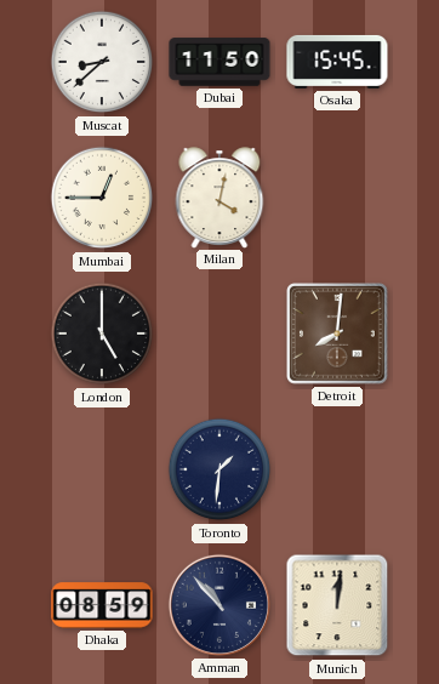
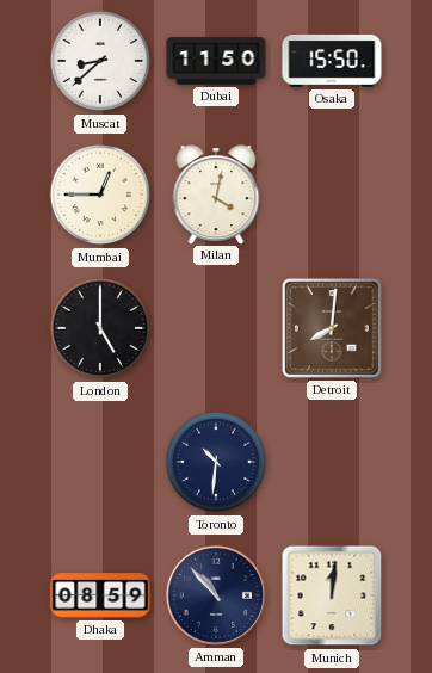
Osaka: 15:45 -> 15:50 (332, 61)
Toronto: 1:31 -> 10:31 (216, 462)
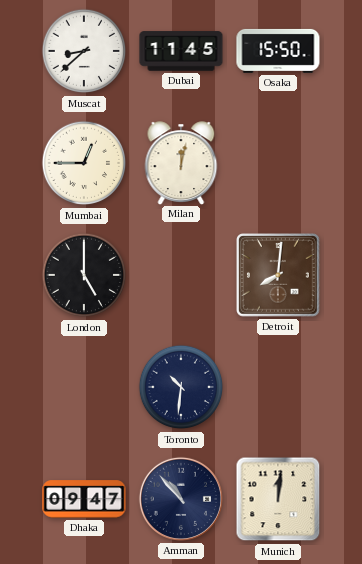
Dubai: 11:50 -> 11:45 (181, 51)
Milan: 4:02 -> 12:02 (181, 163)
Dhaka: 08:59 -> 09:47 (84, 499)
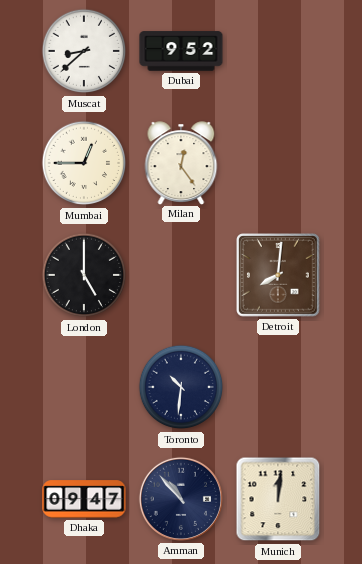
Dubai: 11:45 -> 9:52 (181, 51)
Osaka: 15:50 -> none (278, 51)
Milan: 12:02 -> 12:24 (181, 163)
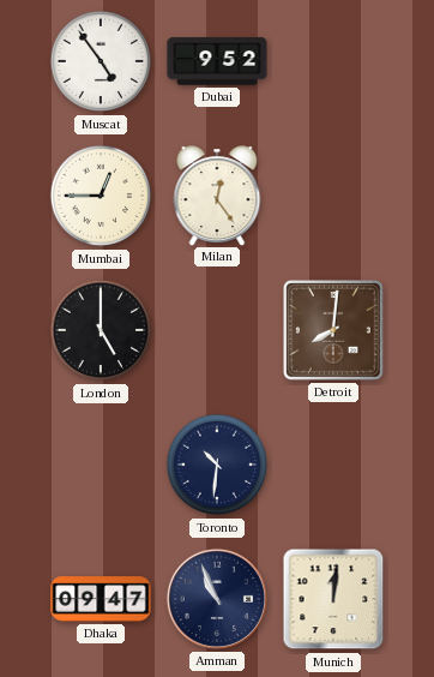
Muscat: 8:38 -> 4:54 (101, 61)
Amman: 10:53 -> 10:56 (217, 599)
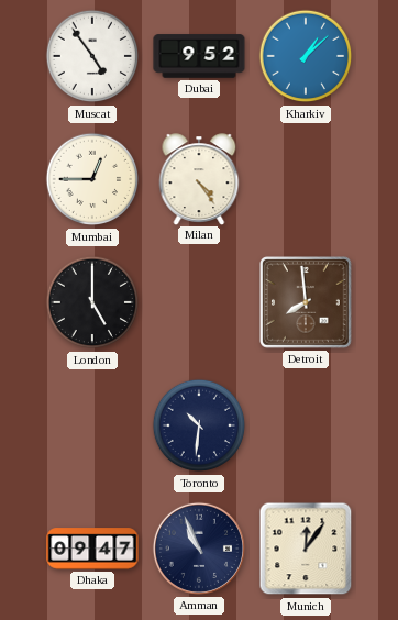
Kharkiv: none -> 1:08 (306, 56)
Milan: 12:24 -> 4:24 (199, 179)
Detroit: 8:01 -> 7:59 (307, 303)
Munich: 12:01 -> 12:06 (306, 549)
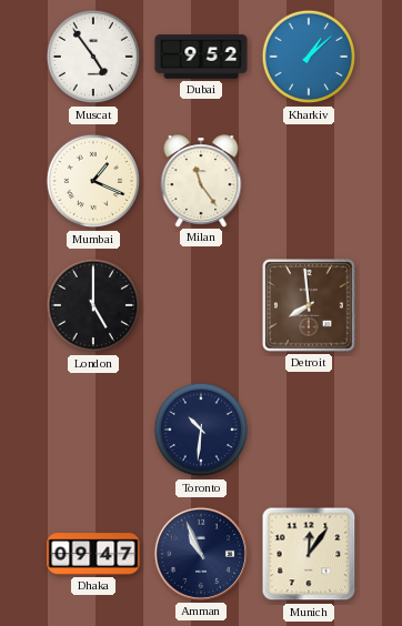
Mumbai: 12:45 -> 1:19 (93, 181)
Milan: 4:24 -> 11:24 (201, 181)
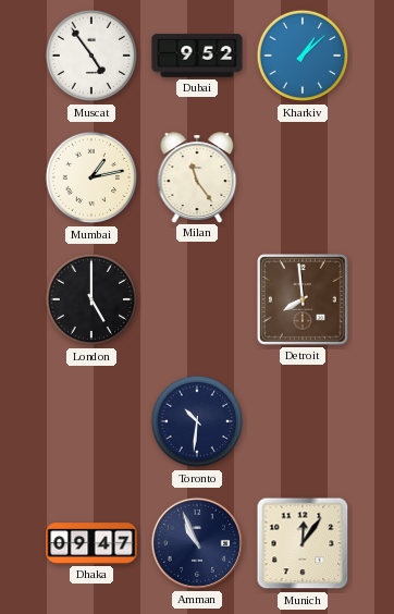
Mumbai: 1:19 -> 1:13 (91, 177)
